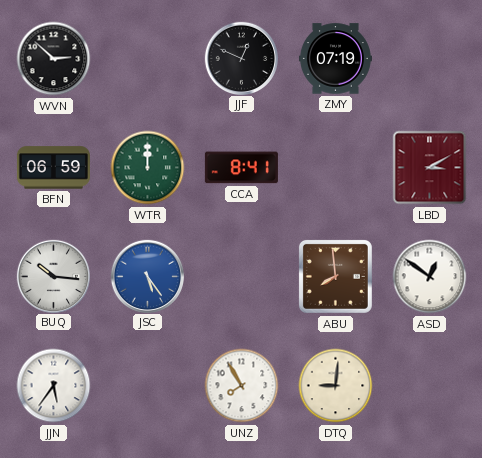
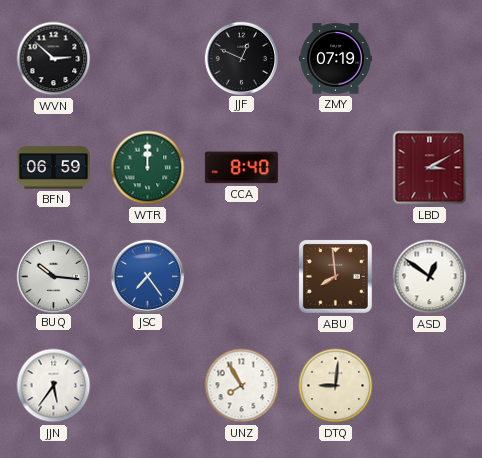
CCA: 8:41 -> 8:40 (241, 168)
JSC: 5:24 -> 7:24 (147, 276)
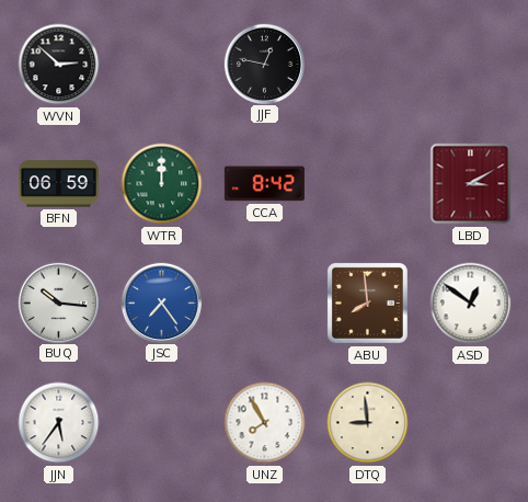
JJF: 12:49 -> 12:47 (264, 64)
ZMY: 07:19 -> none (335, 59)
CCA: 8:40 -> 8:42 (264, 184)
DTQ: 9:01 -> 8:59 (368, 423)
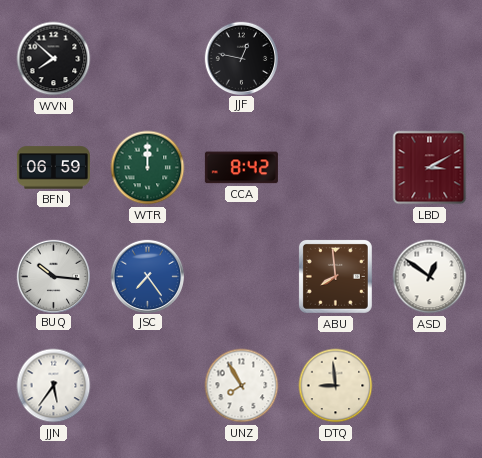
WVN: 2:52 -> 7:52 (54, 59)
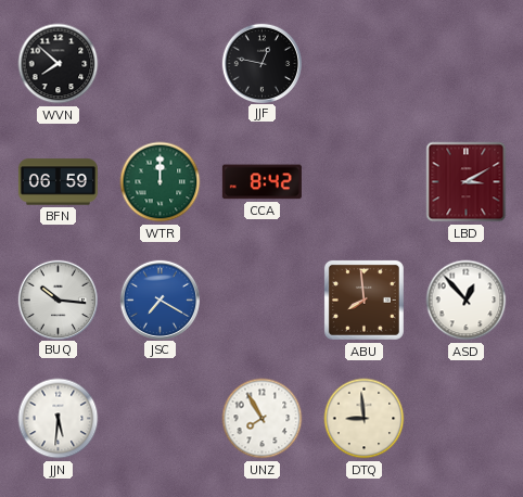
JSC: 7:24 -> 7:20 (160, 300)
ASD: 12:51 -> 12:53 (467, 301)
JJN: 5:36 -> 5:31 (59, 419)
